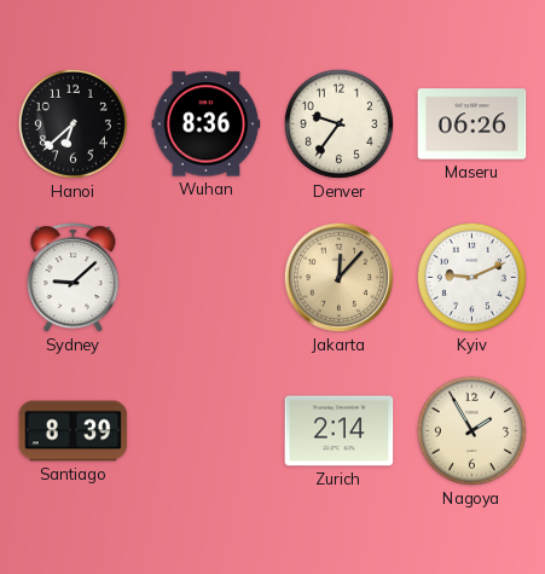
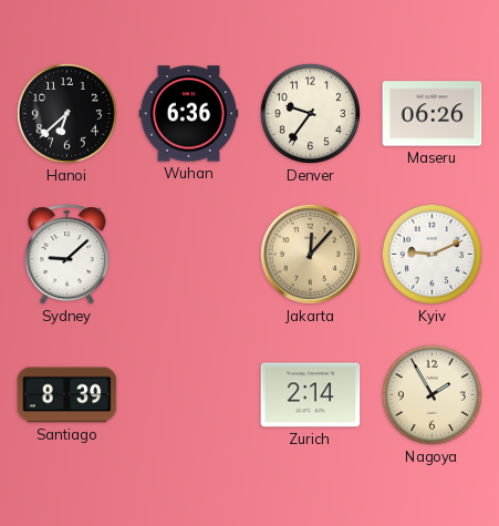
Wuhan: 8:36 -> 6:36 (189, 114)
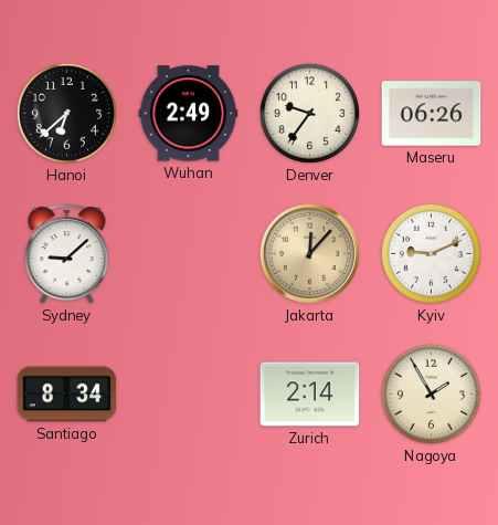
Wuhan: 6:36 -> 2:49 (189, 114)
Santiago: 8:39 -> 8:34 (67, 395)
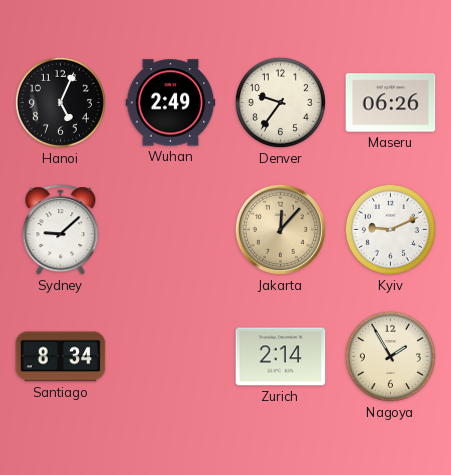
Hanoi: 6:38 -> 5:04 (60, 102)
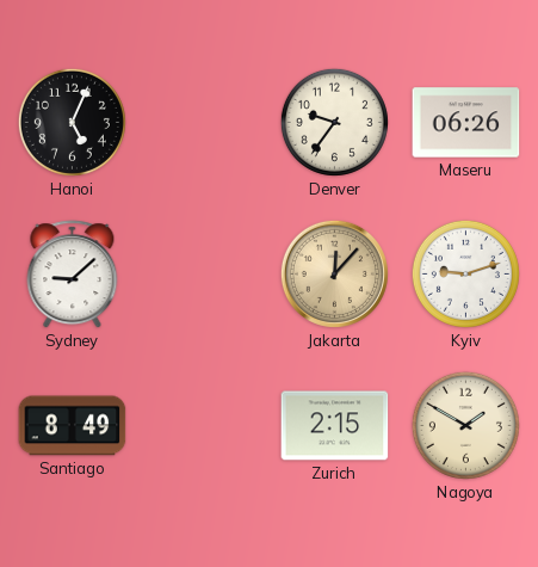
Wuhan: 2:49 -> none (171, 103)
Kyiv: 9:11 -> 9:12 (465, 273)
Santiago: 8:34 -> 8:49 (73, 426)
Zurich: 2:14 -> 2:15 (335, 426)
Nagoya: 1:55 -> 1:50 (465, 425)
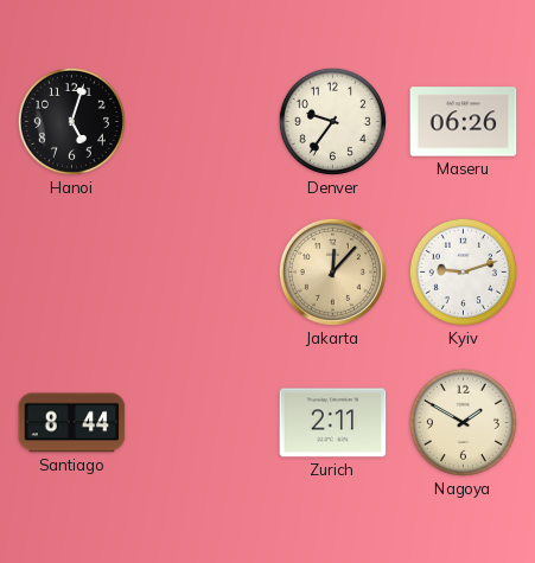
Hanoi: 5:04 -> 5:03 (71, 121)
Sydney: 9:08 -> none (73, 275)
Santiago: 8:49 -> 8:44 (72, 423)
Zurich: 2:15 -> 2:11 (333, 423)
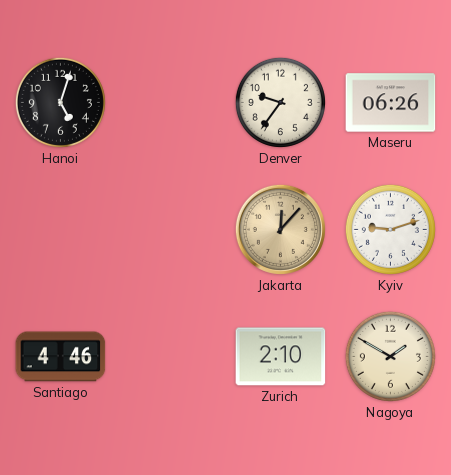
Santiago: 8:44 -> 4:46 (61, 357)
Zurich: 2:11 -> 2:10 (281, 357)
